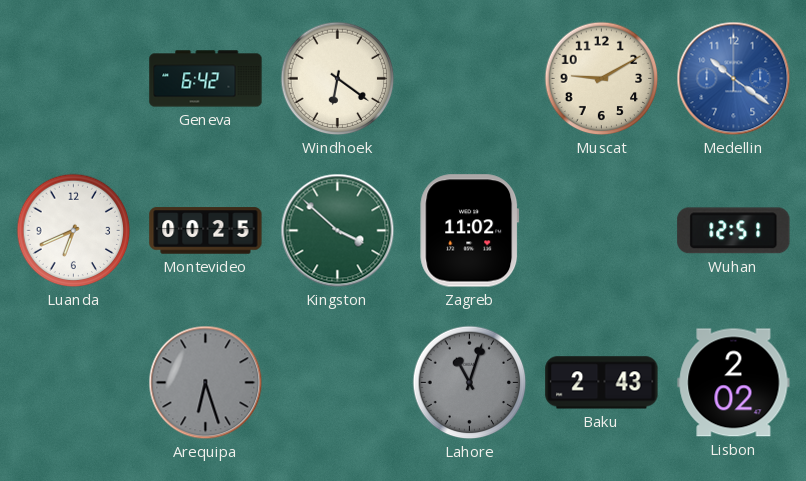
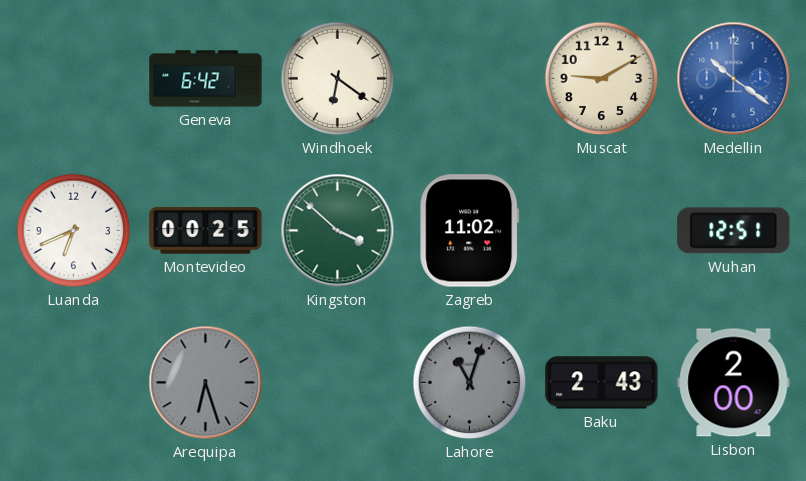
Lisbon: 2:02 -> 2:00 (734, 383)
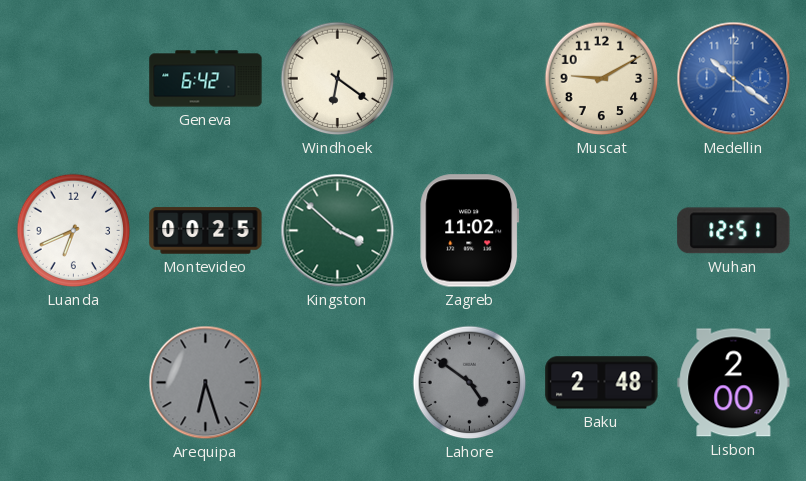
Lahore: 11:03 -> 4:51 (470, 383)
Baku: 2:43 -> 2:48 (602, 383)
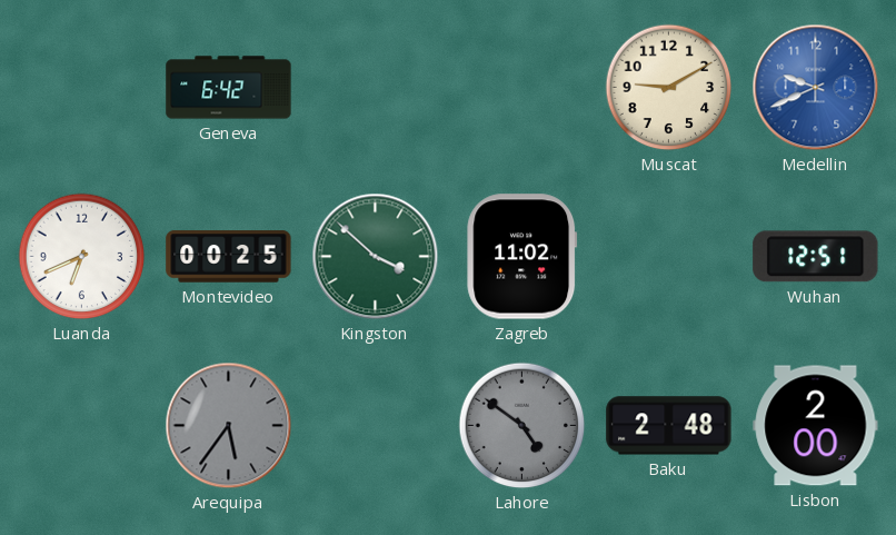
Windhoek: 6:21 -> none (338, 79)
Medellin: 10:21 -> 9:41 (816, 88)
Arequipa: 6:27 -> 5:36 (229, 426)
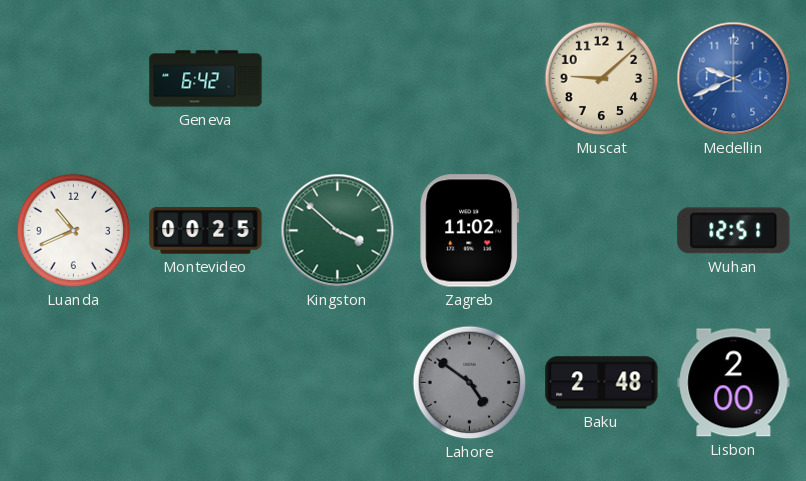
Muscat: 9:10 -> 9:08 (602, 79)
Luanda: 6:41 -> 10:41 (74, 231)
Arequipa: 5:36 -> none (229, 426)
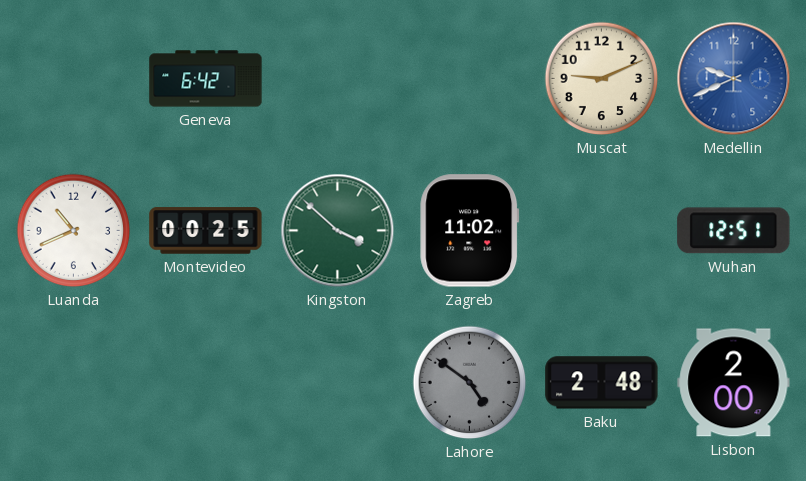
Muscat: 9:08 -> 9:11 (602, 79)
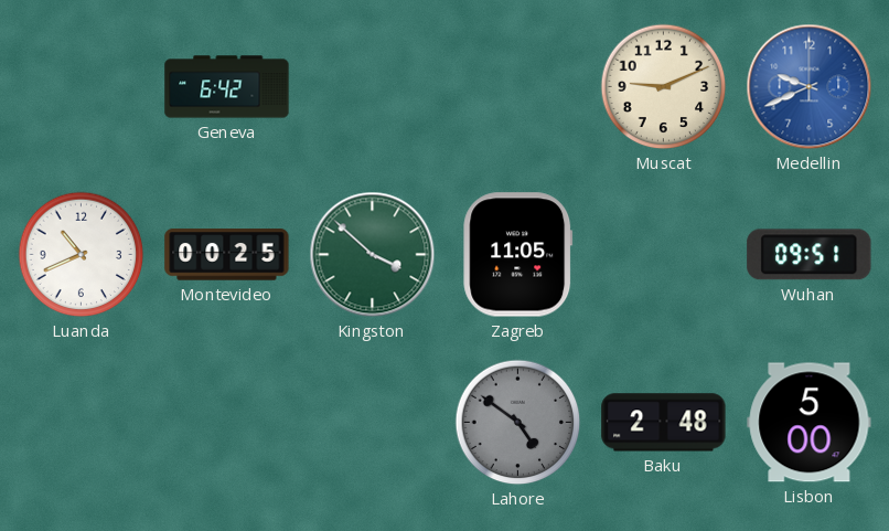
Zagreb: 11:02 -> 11:05 (518, 255)
Wuhan: 12:51 -> 09:51 (810, 255)
Lisbon: 2:00 -> 5:00 (810, 423)
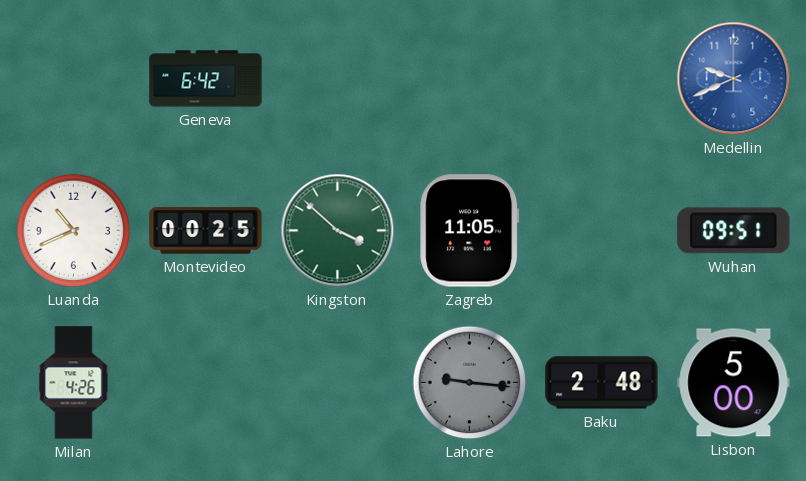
Muscat: 9:11 -> none (664, 87)
Milan: none -> 4:26 (74, 383)
Lahore: 4:51 -> 9:16 (470, 383)
